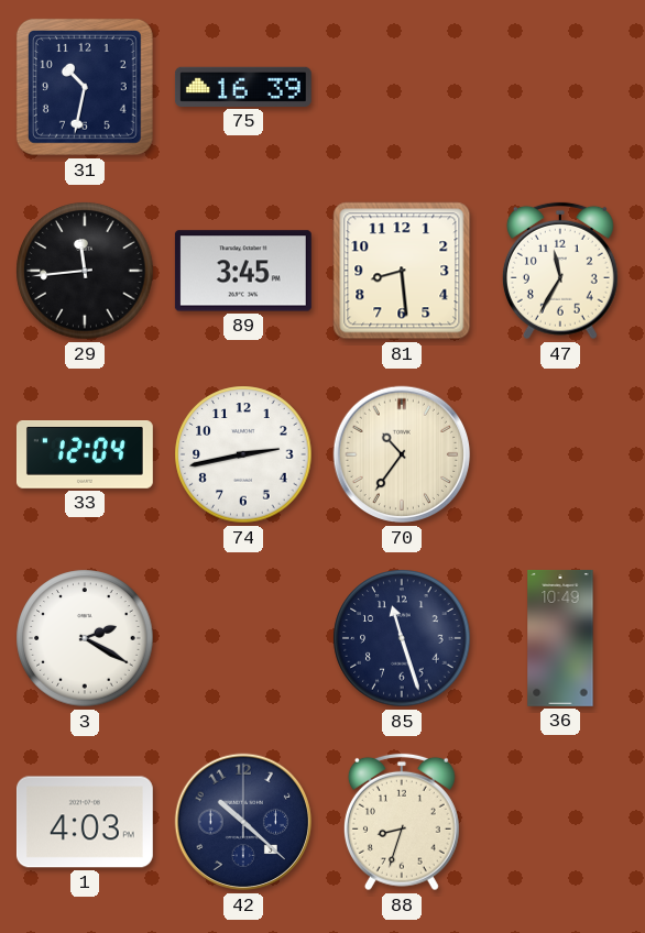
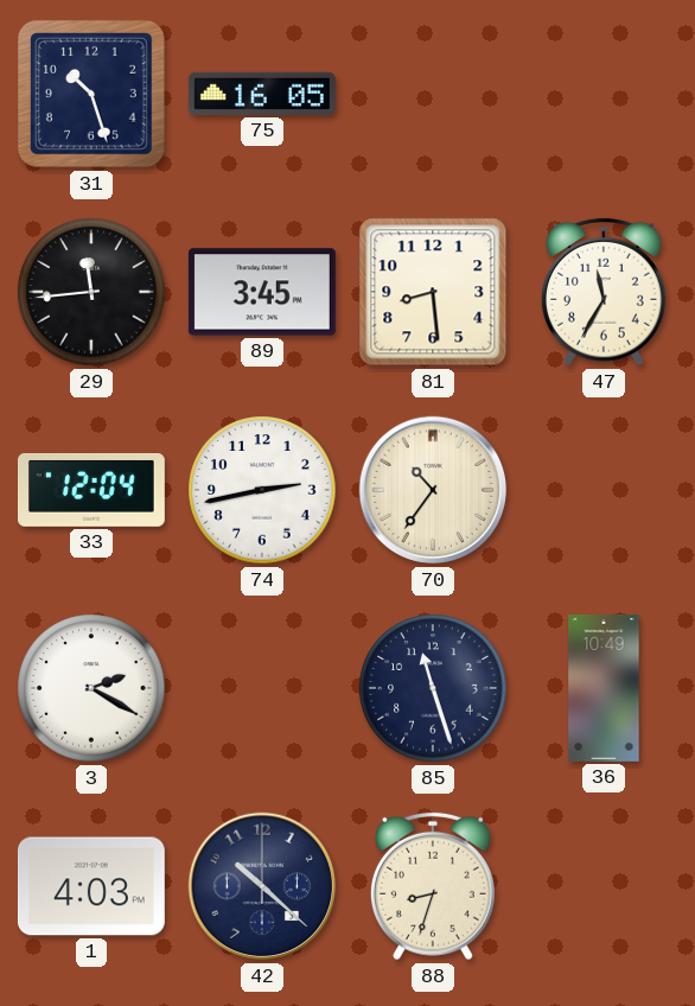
31: 10:32 -> 10:27 (91, 94)
75: 16:39 -> 16:05 (262, 94)
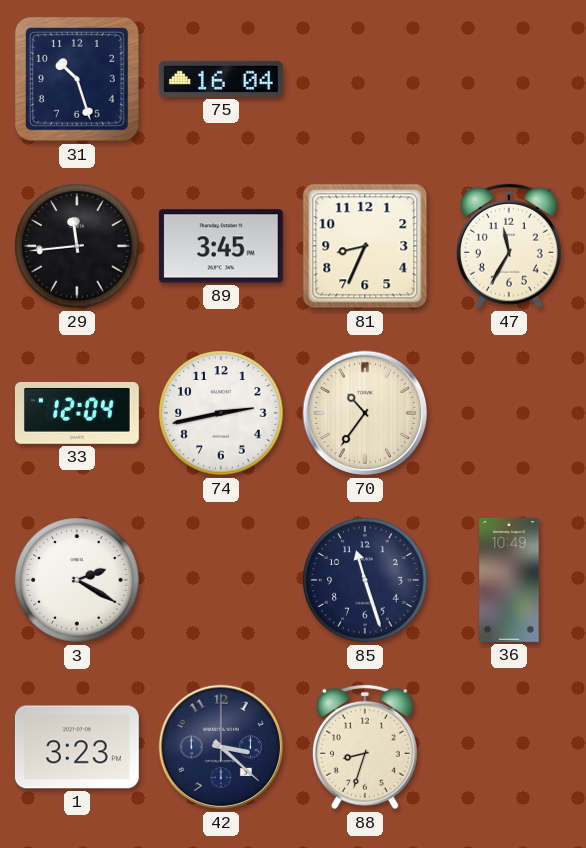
75: 16:05 -> 16:04 (221, 79)
81: 8:29 -> 8:34 (365, 246)
1: 4:03 -> 3:23 (77, 747)
42: 10:22 -> 3:22 (221, 747)
